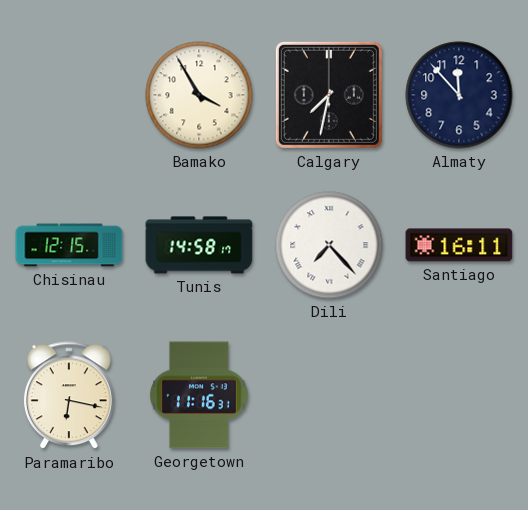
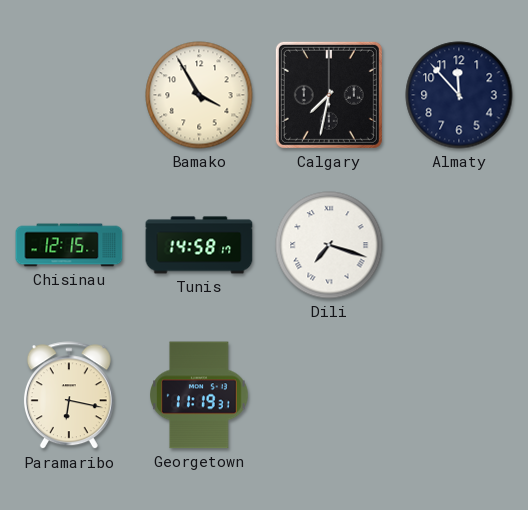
Dili: 7:23 -> 7:18 (329, 245)
Santiago: 16:11 -> none (459, 245)
Georgetown: 11:16 -> 11:19 (200, 395)
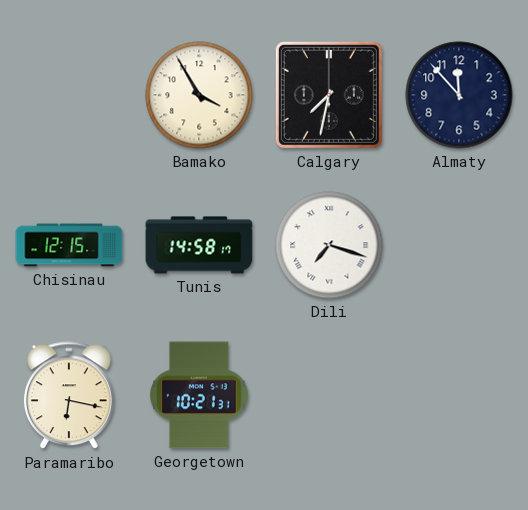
Georgetown: 11:19 -> 10:21 (200, 395)
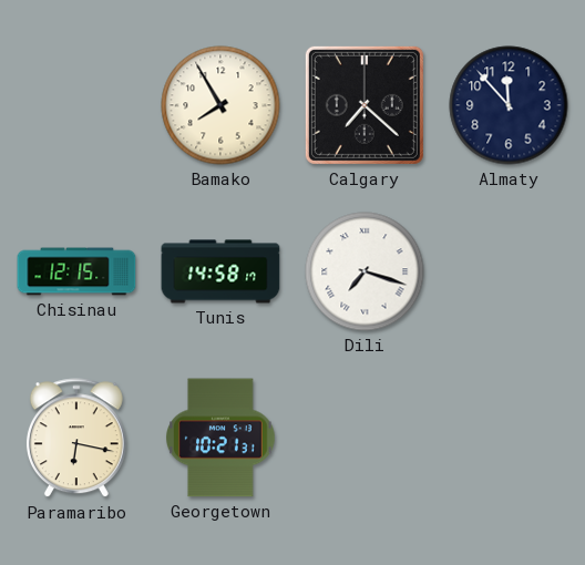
Bamako: 3:55 -> 7:55 (220, 105)
Calgary: 7:32 -> 7:22 (365, 105)
